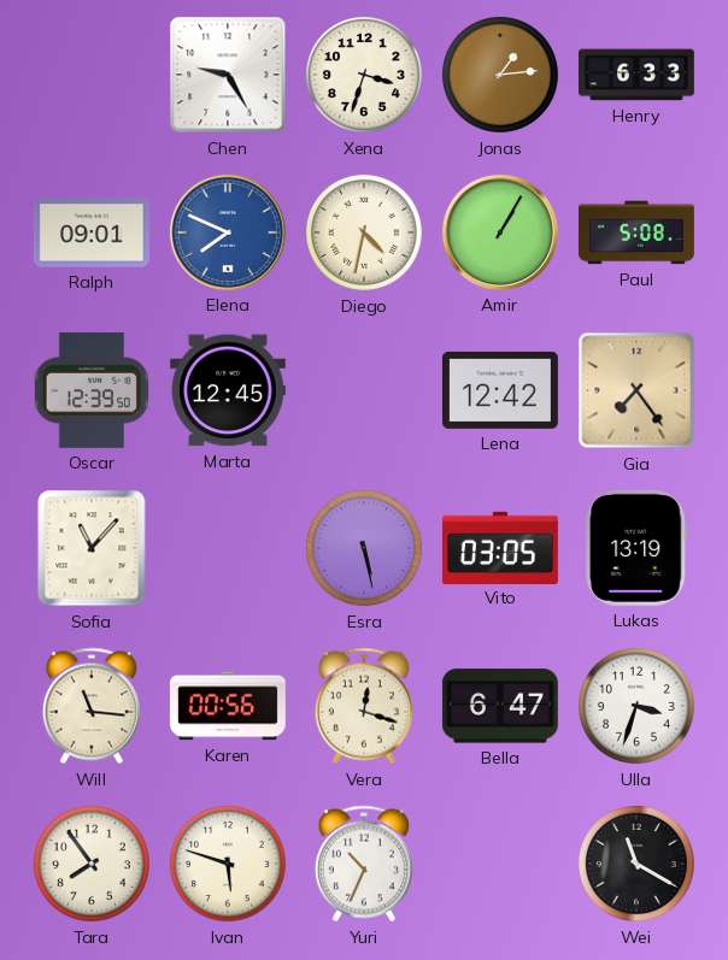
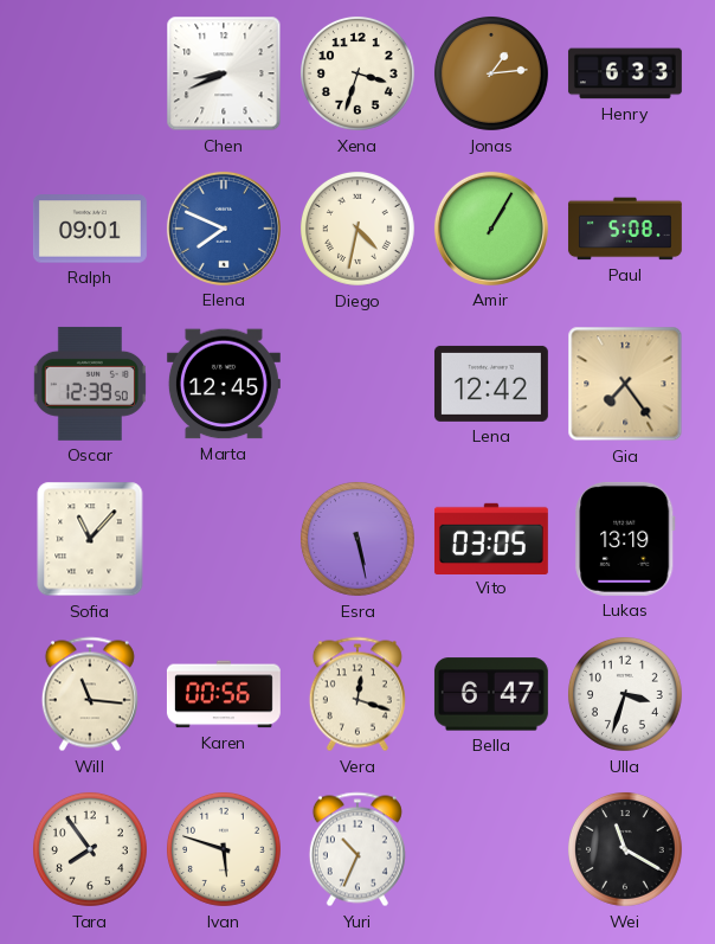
Chen: 9:25 -> 8:41 (224, 73)
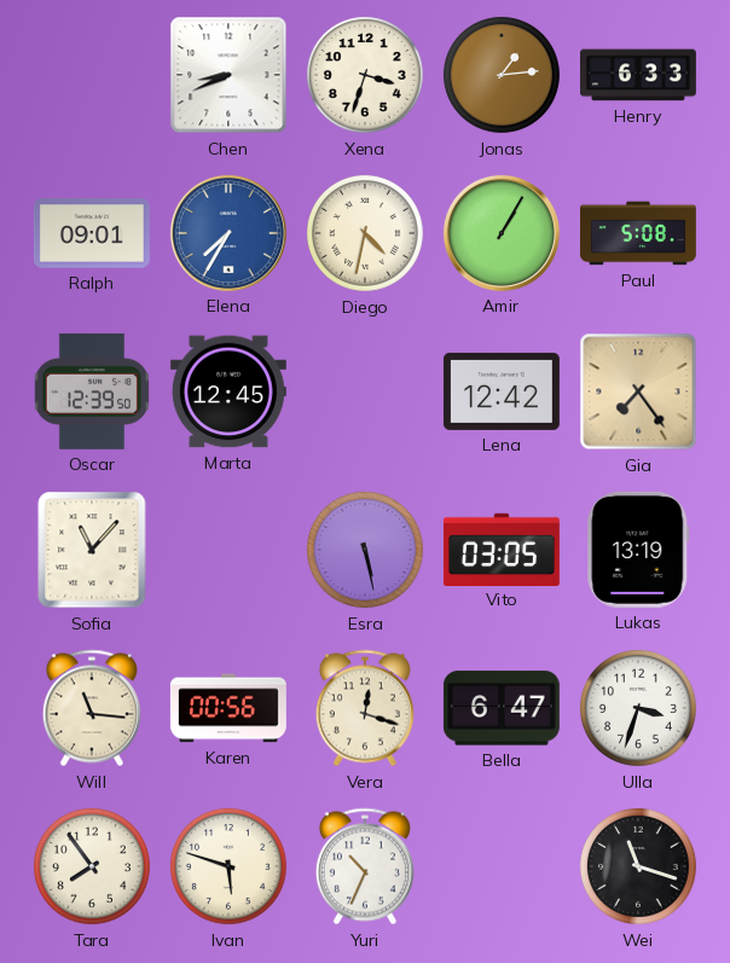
Elena: 7:49 -> 7:35 (228, 233)
Wei: 11:20 -> 11:18 (638, 866)
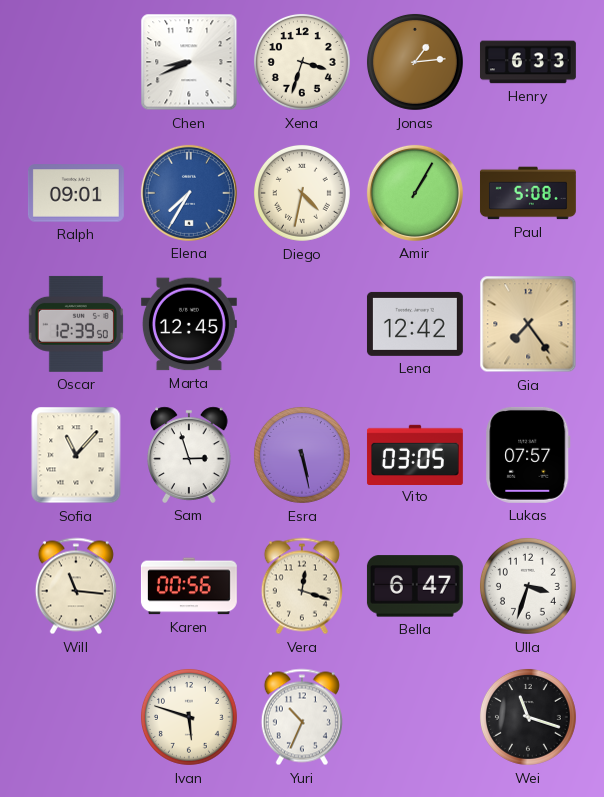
Sam: none -> 2:57 (189, 455)
Lukas: 13:19 -> 07:57 (528, 455)
Tara: 7:54 -> none (92, 866)
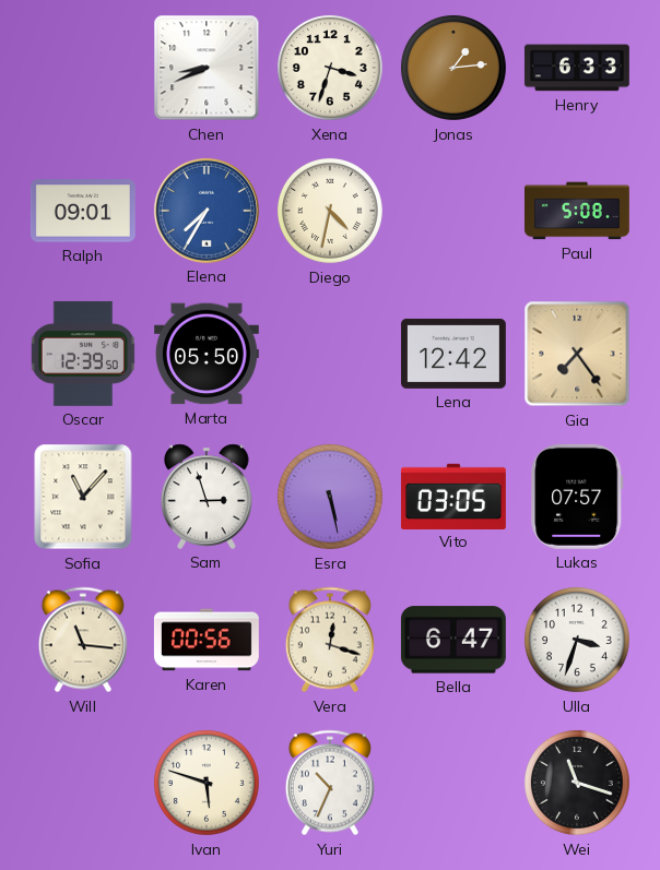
Amir: 1:05 -> none (415, 193)
Marta: 12:45 -> 05:50 (207, 354)
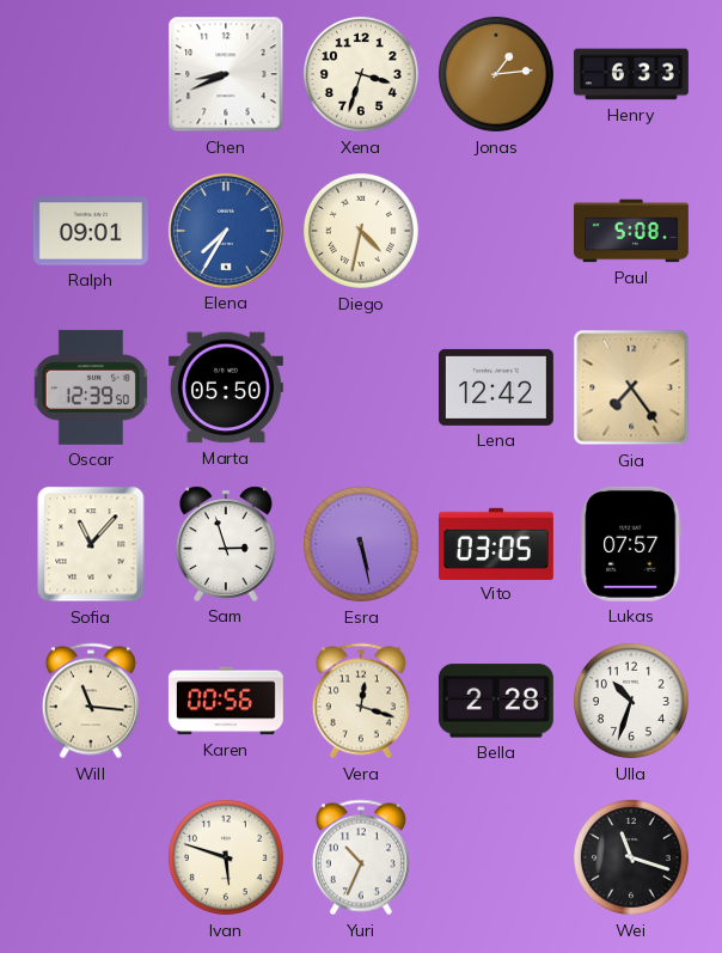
Bella: 6:47 -> 2:28 (496, 701)
Ulla: 3:33 -> 10:33 (631, 701)
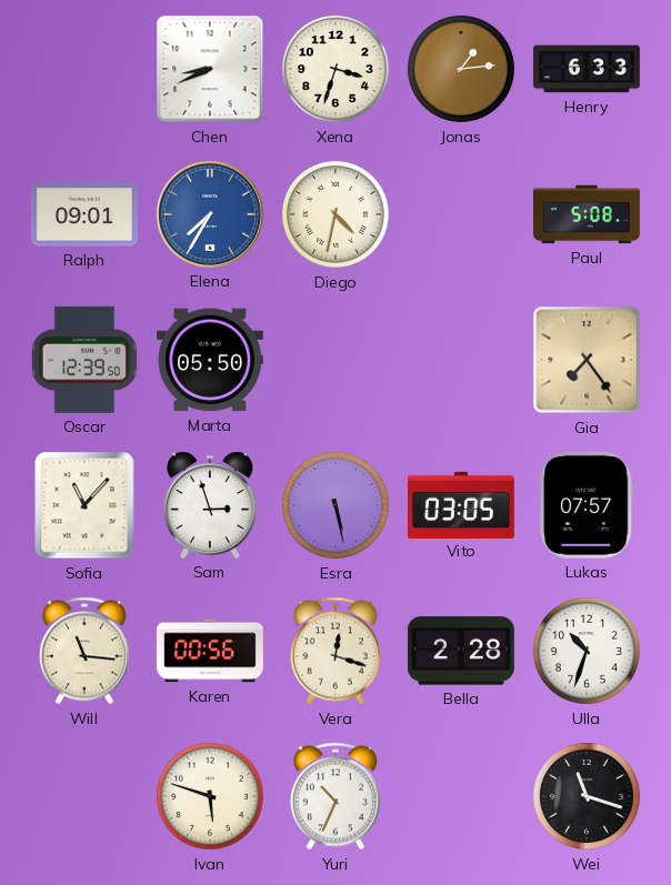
Lena: 12:42 -> none (496, 387)
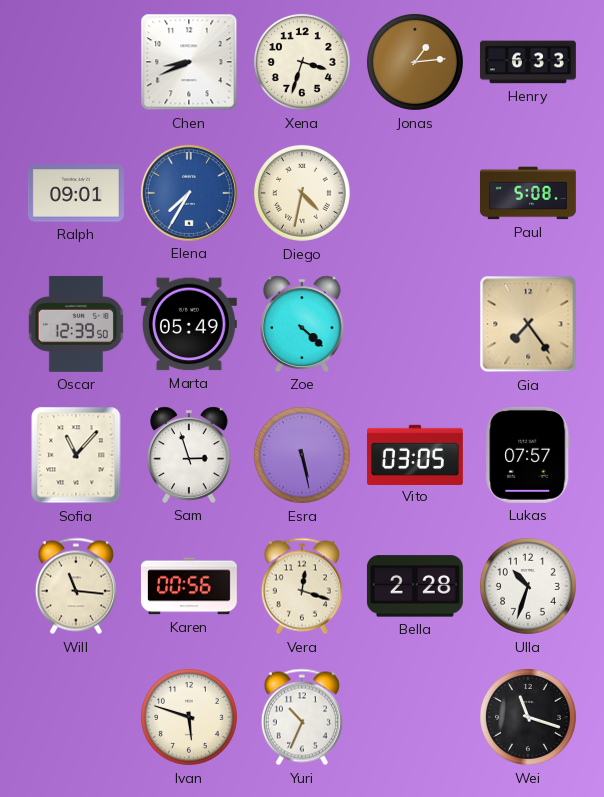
Marta: 05:50 -> 05:49 (189, 324)
Zoe: none -> 4:22 (302, 324)
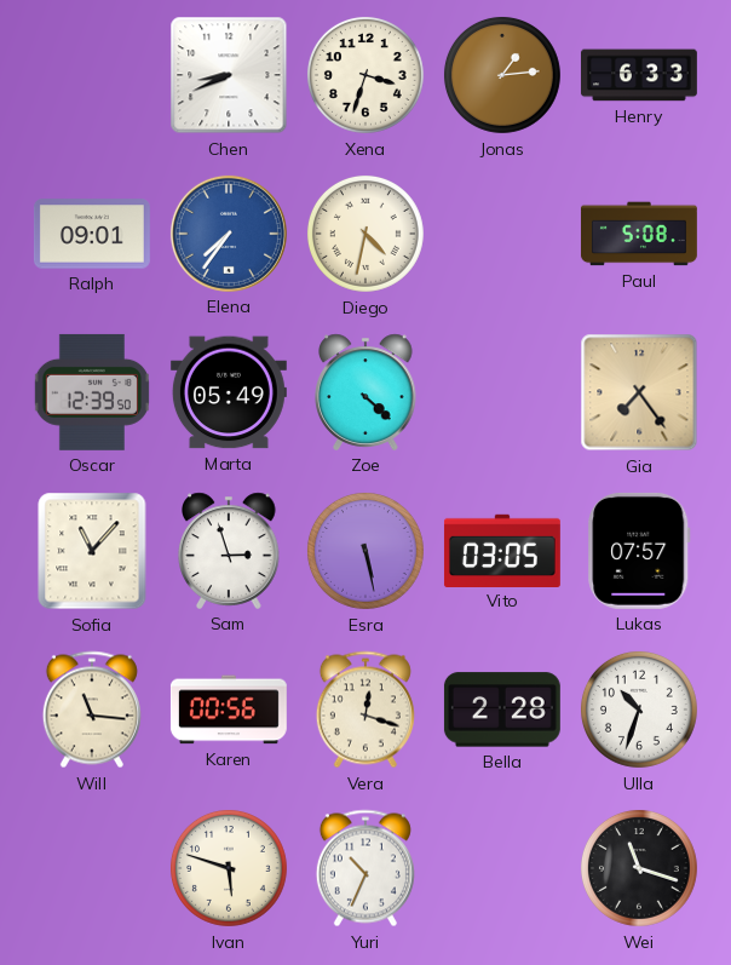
Elena: 7:35 -> 7:36 (229, 234)
